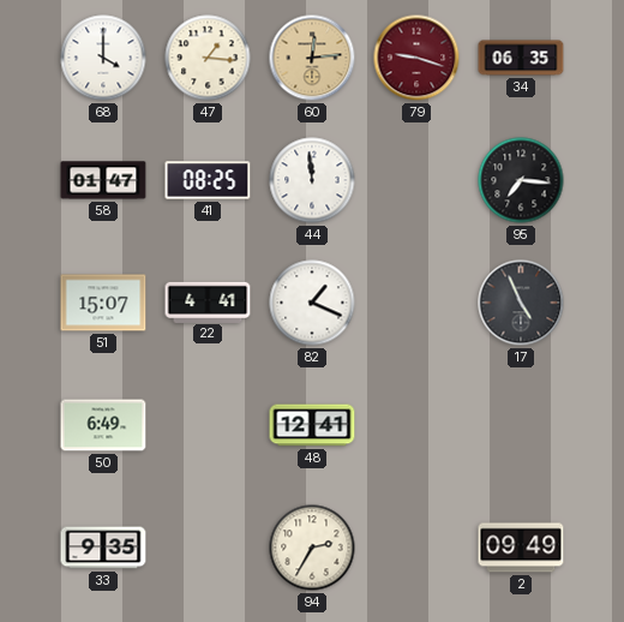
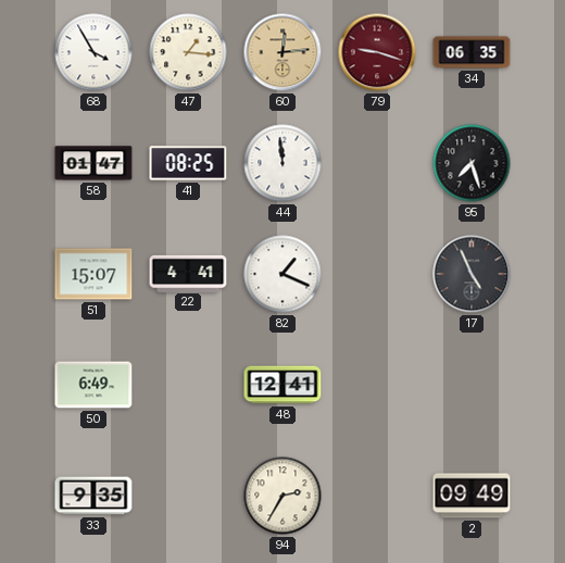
68: 4:00 -> 3:55 (93, 52)
95: 7:16 -> 7:27 (472, 163)
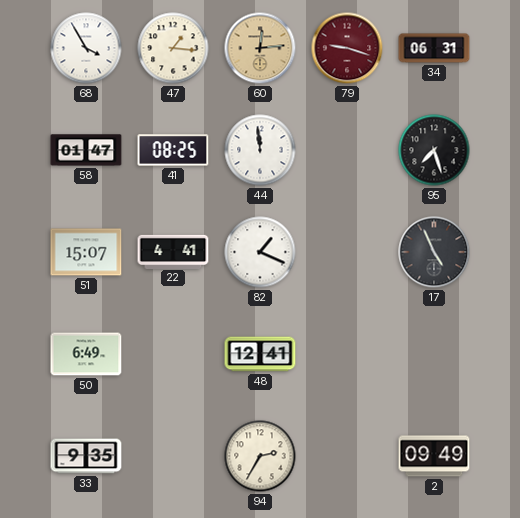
34: 06:35 -> 06:31 (434, 48)
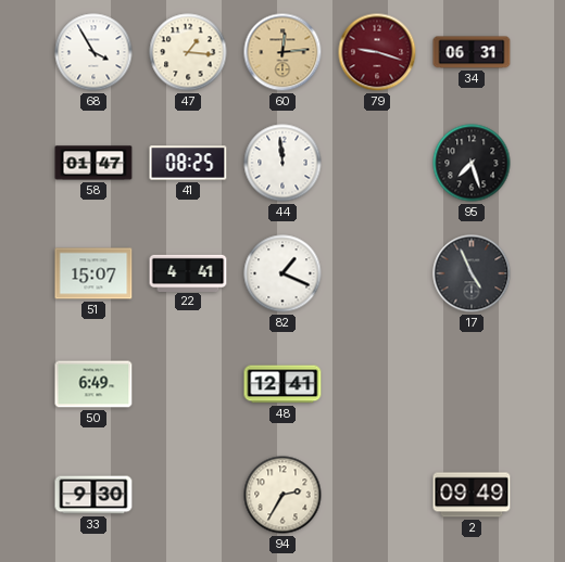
33: 9:35 -> 9:30 (93, 495)
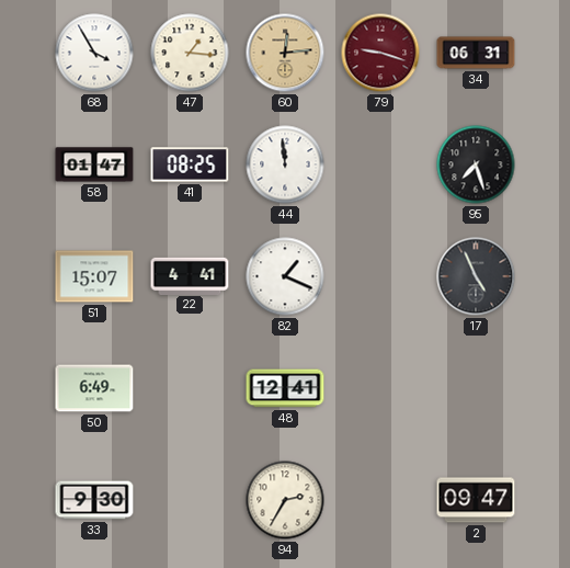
2: 09:49 -> 09:47 (476, 500)
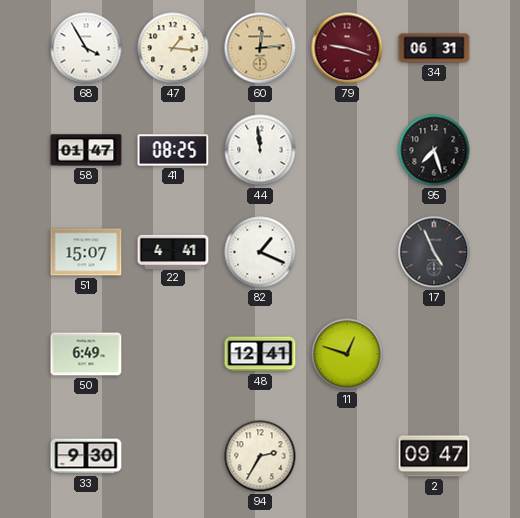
11: none -> 12:48 (347, 354)
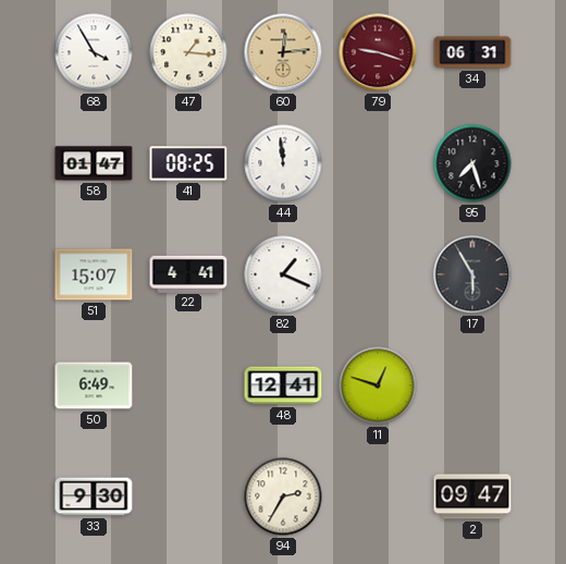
17: 4:56 -> 5:55 (472, 274)
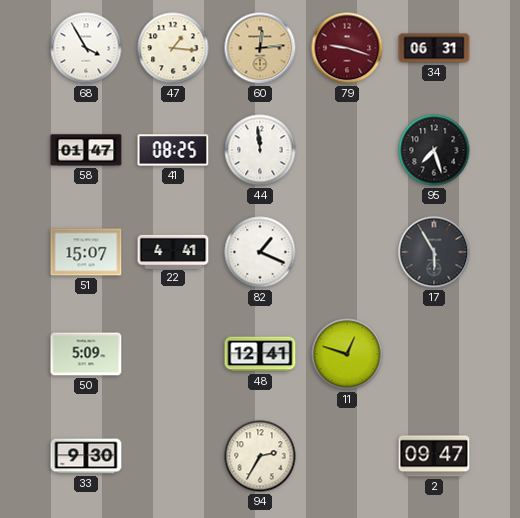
50: 6:49 -> 5:09 (86, 354)
